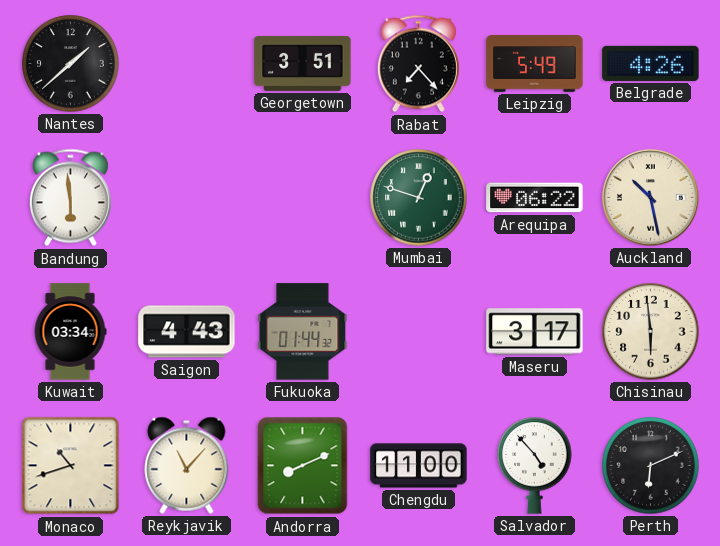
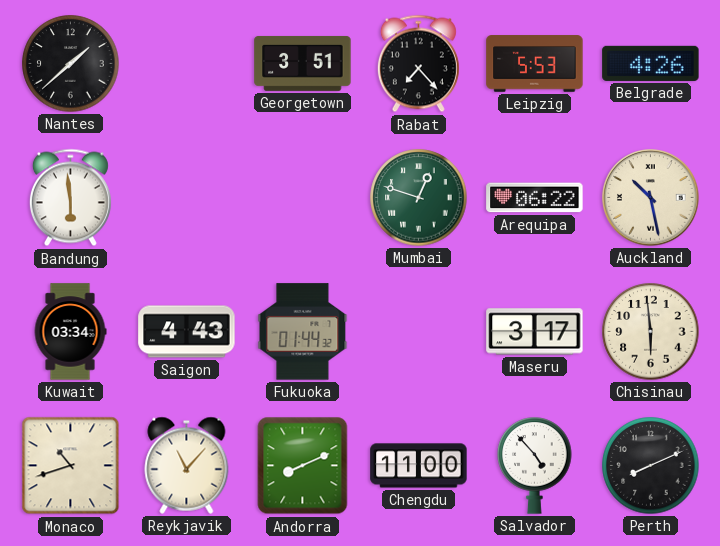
Leipzig: 5:49 -> 5:53 (535, 64)
Perth: 6:11 -> 8:11 (651, 466)
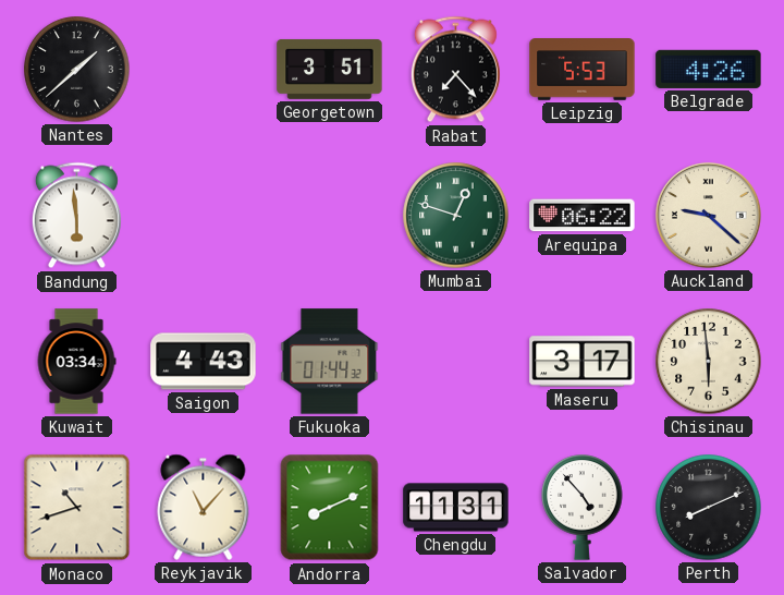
Auckland: 10:28 -> 9:22 (709, 216)
Chengdu: 11:00 -> 11:31 (456, 508)
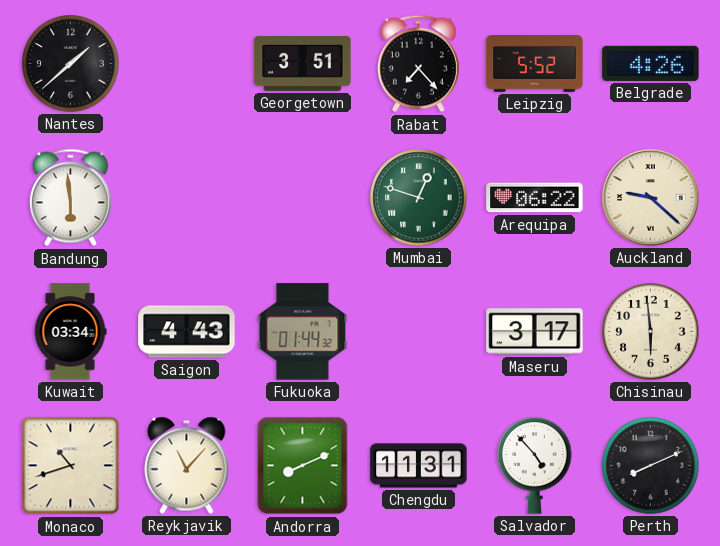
Leipzig: 5:53 -> 5:52 (535, 64)
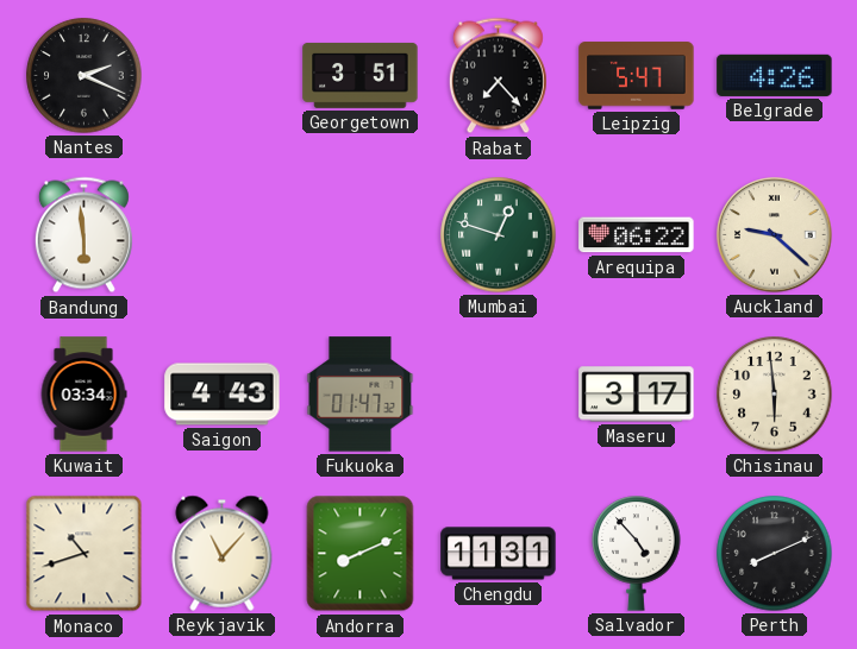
Nantes: 1:38 -> 2:19 (85, 76)
Leipzig: 5:52 -> 5:47 (637, 76)
Fukuoka: 01:44 -> 01:47 (361, 395)
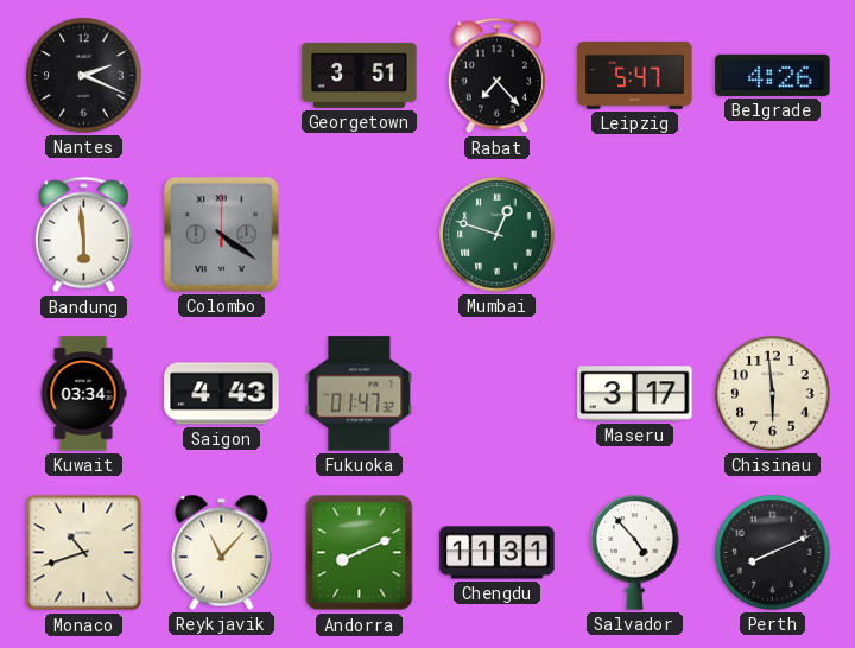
Colombo: none -> 4:21 (221, 234)
Arequipa: 06:22 -> none (637, 235)
Auckland: 9:22 -> none (775, 235)
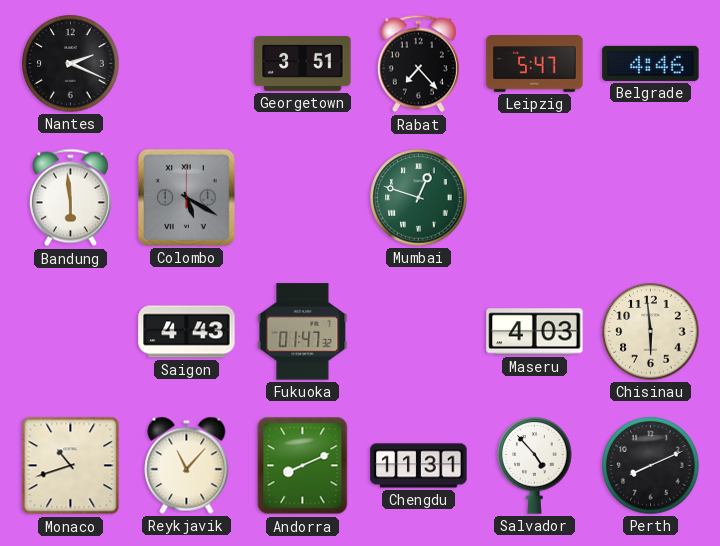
Belgrade: 4:26 -> 4:46 (651, 63)
Colombo: 4:21 -> 5:20 (186, 197)
Kuwait: 03:34 -> none (83, 394)
Maseru: 3:17 -> 4:03 (535, 332)
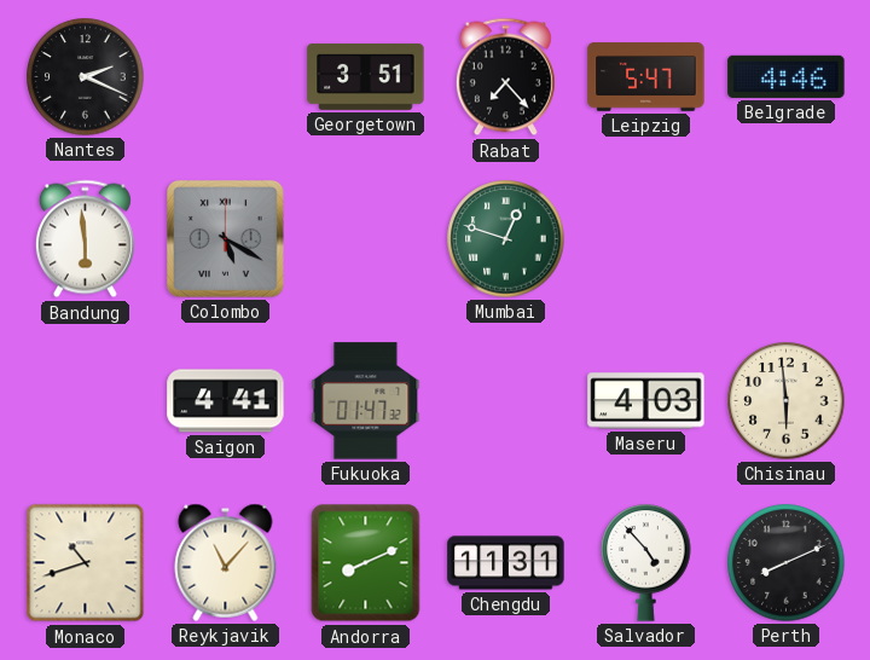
Saigon: 4:43 -> 4:41 (226, 401)
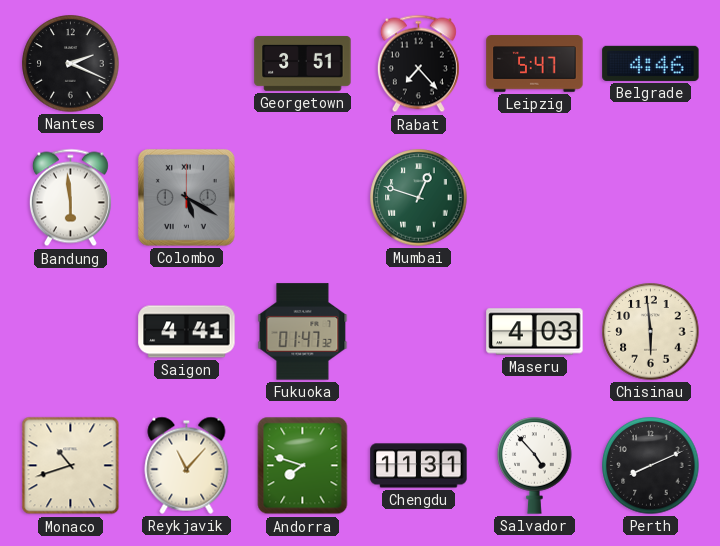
Andorra: 8:11 -> 7:48 (303, 466)
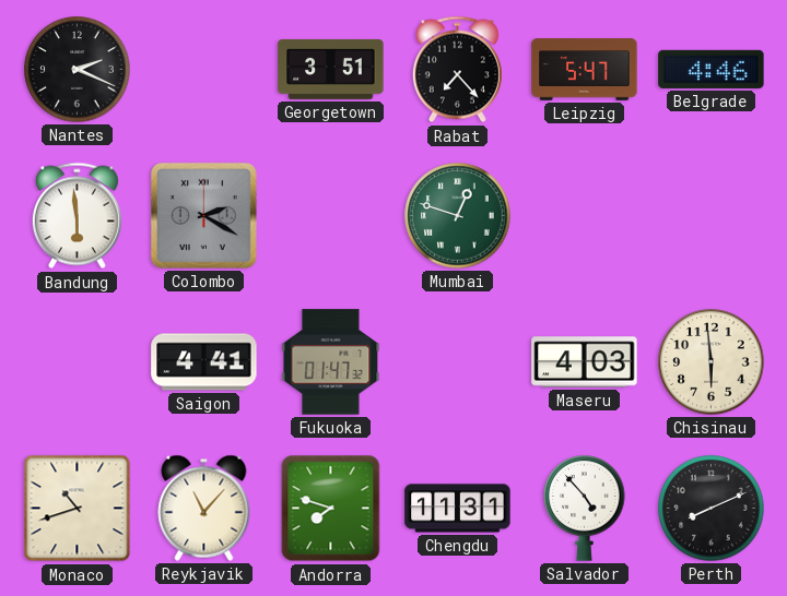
Colombo: 5:20 -> 2:20 (203, 215)
